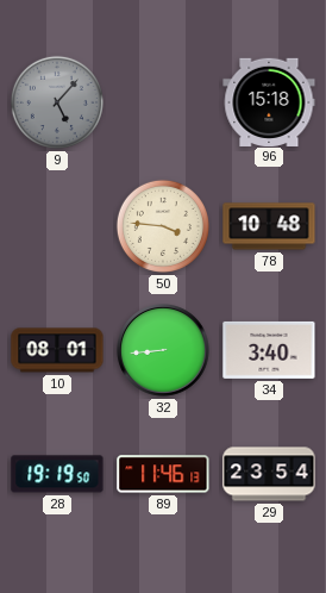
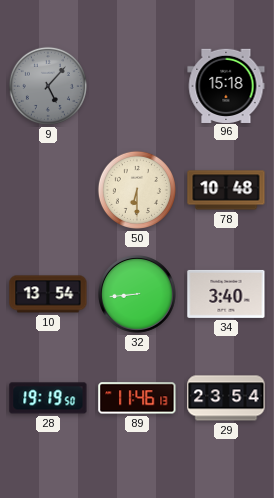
50: 3:46 -> 6:30 (137, 190)
10: 08:01 -> 13:54 (48, 294)
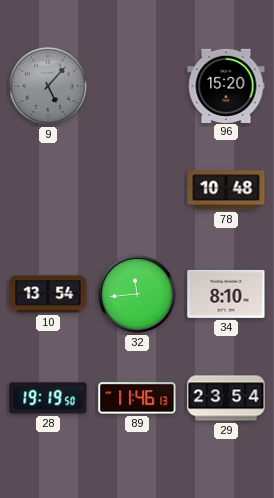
96: 15:18 -> 15:20 (226, 85)
50: 6:30 -> none (137, 190)
32: 8:44 -> 11:44 (138, 295)
34: 3:40 -> 8:10 (226, 294)
